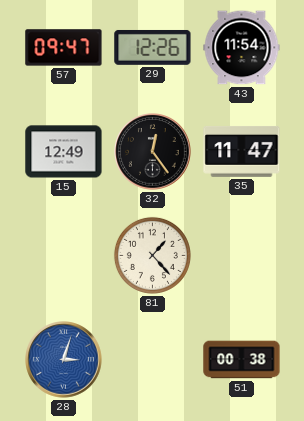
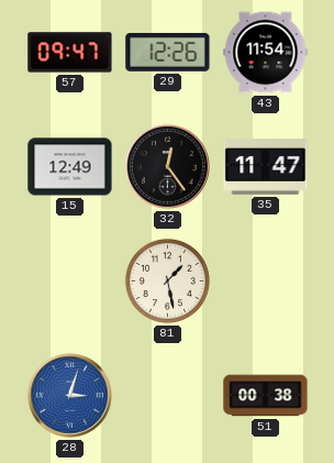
81: 1:23 -> 1:28 (167, 280)
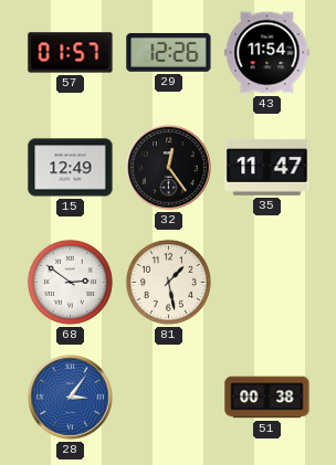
57: 09:47 -> 01:57 (71, 53)
68: none -> 2:51 (70, 282)
28: 3:03 -> 3:06 (71, 398)
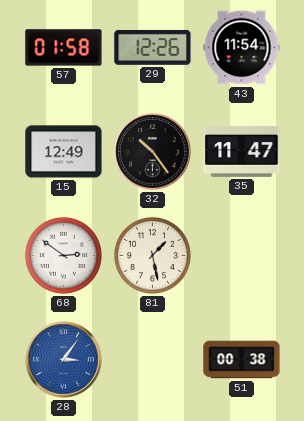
57: 01:57 -> 01:58 (64, 48)
32: 12:24 -> 10:24 (153, 152)
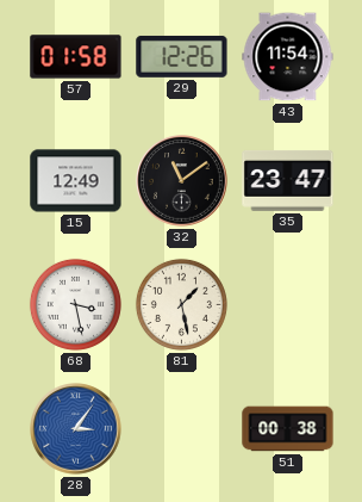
32: 10:24 -> 11:09 (182, 181)
35: 11:47 -> 23:47 (288, 180)
68: 2:51 -> 3:28 (75, 304)
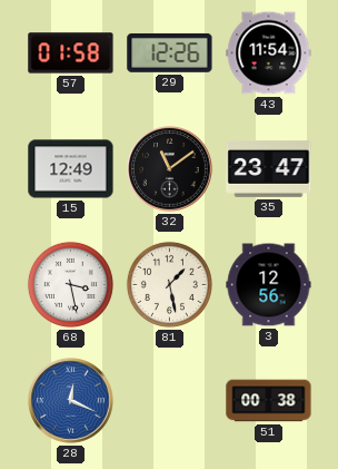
3: none -> 12:56 (269, 285)
28: 3:06 -> 12:19 (71, 401)
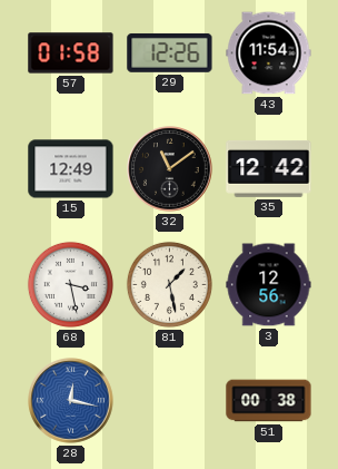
35: 23:47 -> 12:42 (269, 168)
28: 12:19 -> 12:17 (71, 401)
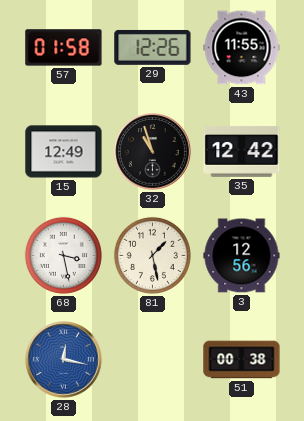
43: 11:54 -> 11:55 (242, 48)
32: 11:09 -> 10:57 (153, 152)
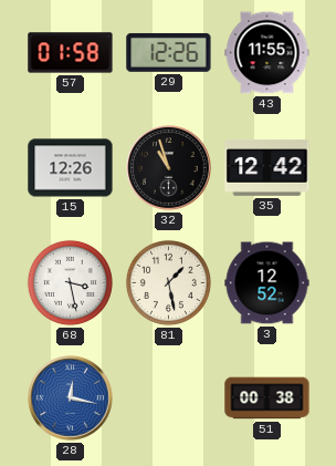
15: 12:49 -> 12:26 (71, 168)
3: 12:56 -> 12:52 (267, 283)
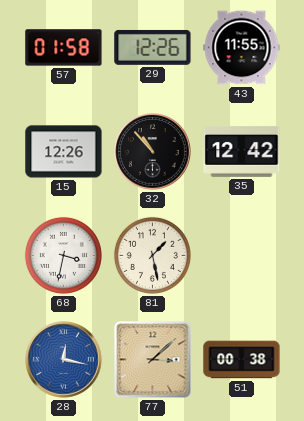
32: 10:57 -> 10:53 (153, 152)
68: 3:28 -> 3:32 (63, 255)
3: 12:52 -> none (267, 283)
77: none -> 3:08 (153, 360)
